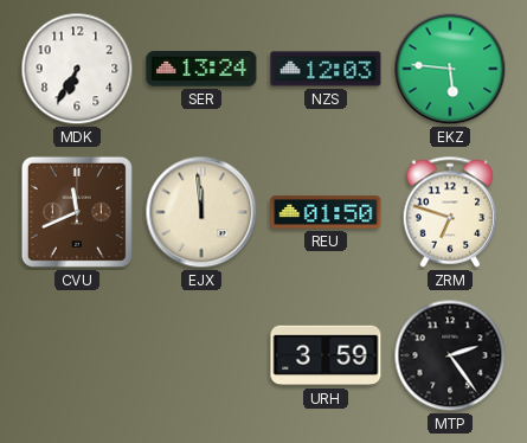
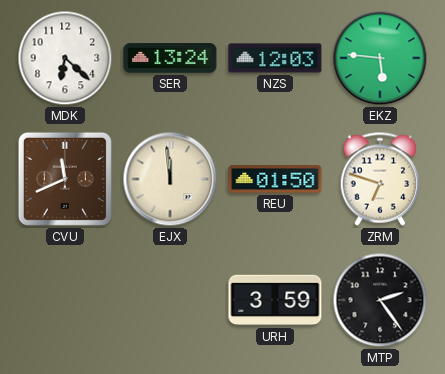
MDK: 6:35 -> 6:22 (65, 58)
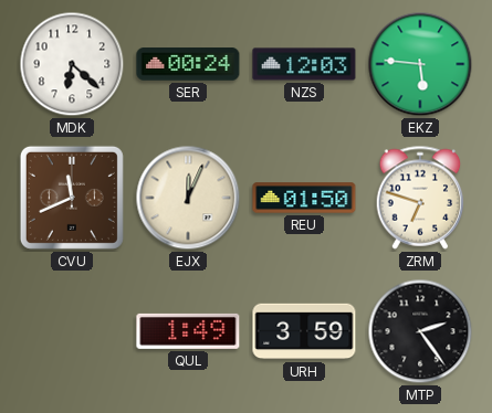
SER: 13:24 -> 00:24 (188, 64)
EJX: 11:59 -> 12:04 (188, 198)
QUL: none -> 1:49 (188, 331)
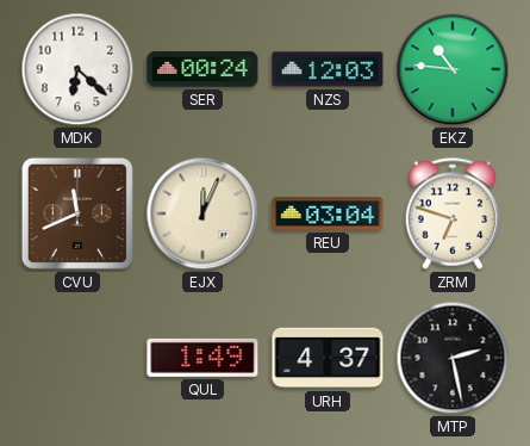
EKZ: 5:46 -> 10:46 (453, 69)
REU: 01:50 -> 03:04 (328, 213)
URH: 3:59 -> 4:37 (328, 358)
MTP: 2:24 -> 2:28 (453, 358)
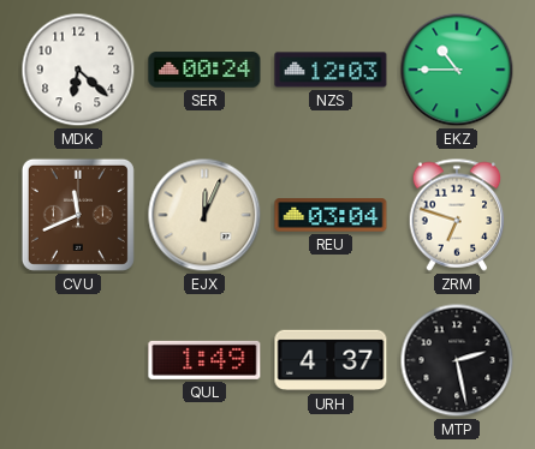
EKZ: 10:46 -> 10:45 (457, 70)
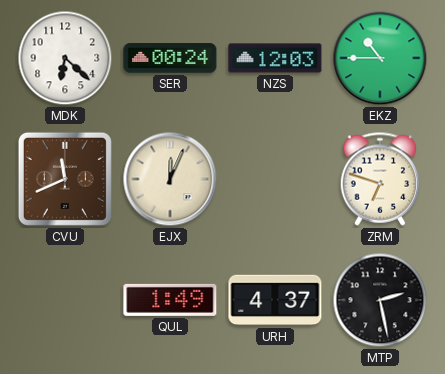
REU: 03:04 -> none (331, 215)
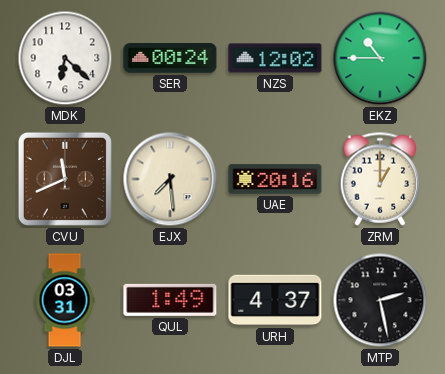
NZS: 12:03 -> 12:02 (275, 58)
EJX: 12:04 -> 7:29 (170, 179)
UAE: none -> 20:16 (275, 179)
ZRM: 6:48 -> 1:00 (380, 179)
DJL: none -> 03:31 (65, 300)
